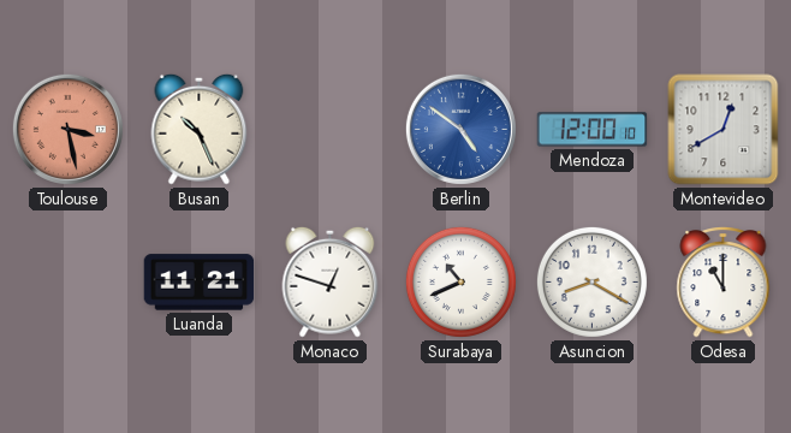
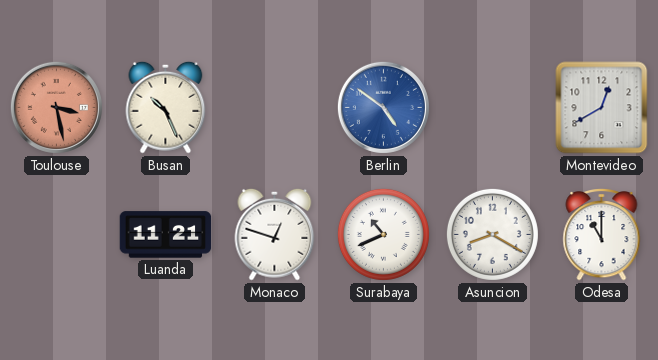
Mendoza: 12:00 -> none (593, 130)
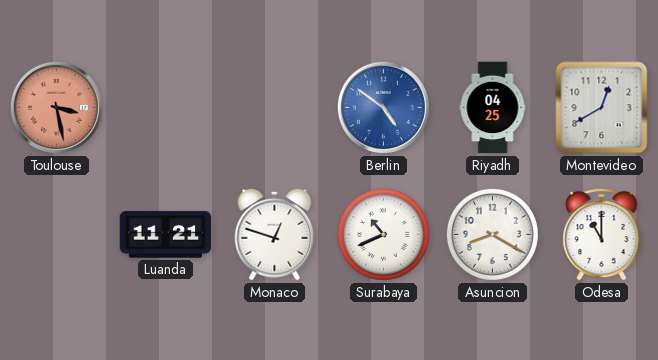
Busan: 10:26 -> none (166, 107)
Riyadh: none -> 04:25 (493, 108)
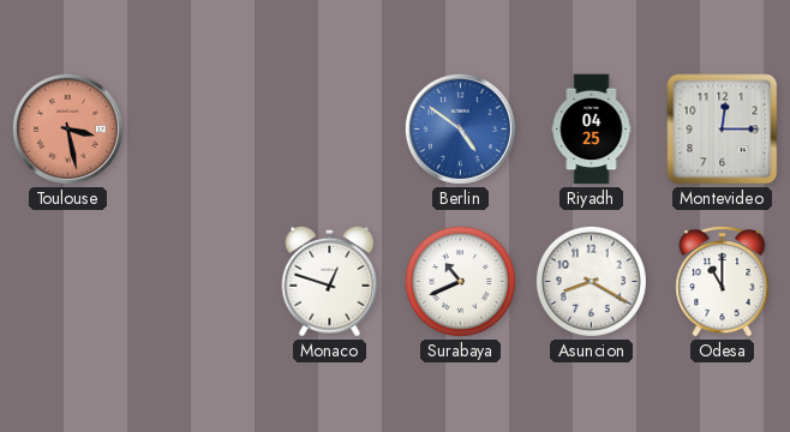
Montevideo: 12:40 -> 12:15 (723, 130)
Luanda: 11:21 -> none (166, 235)
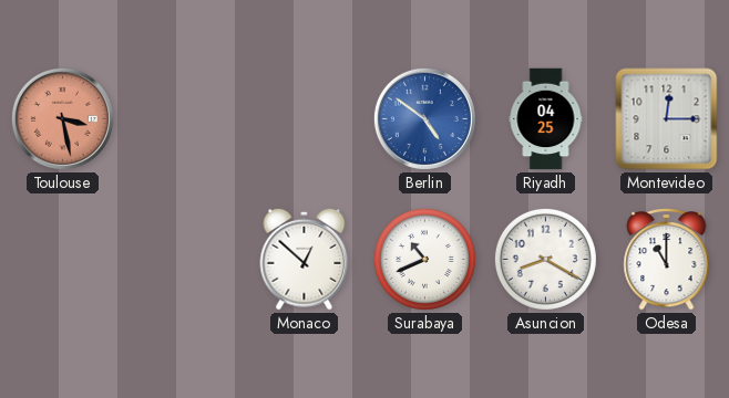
Monaco: 12:48 -> 12:52 (305, 259)
